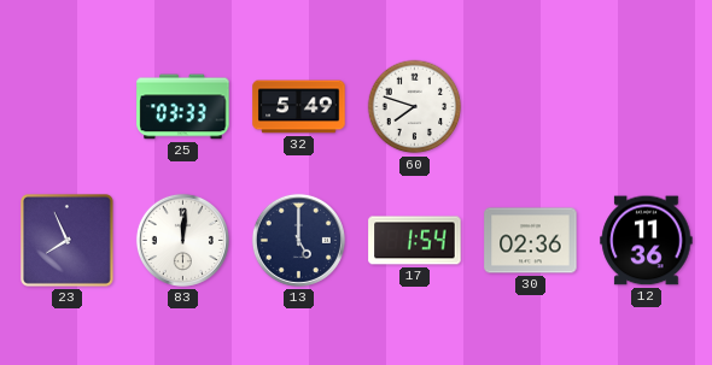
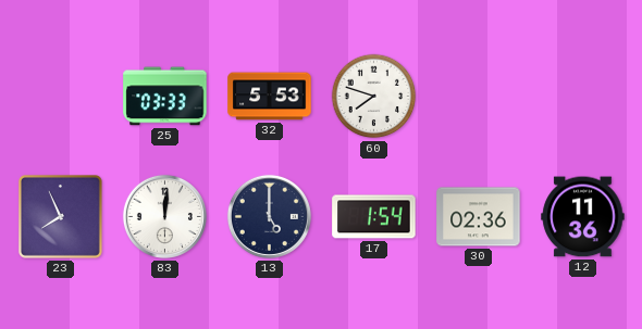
32: 5:49 -> 5:53 (270, 97)
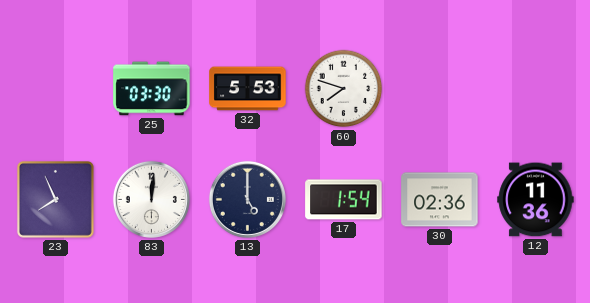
25: 03:33 -> 03:30 (152, 89)
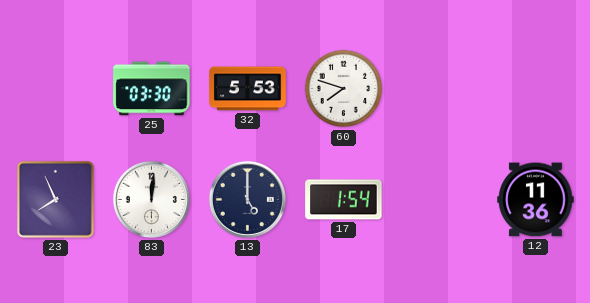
30: 02:36 -> none (440, 200)
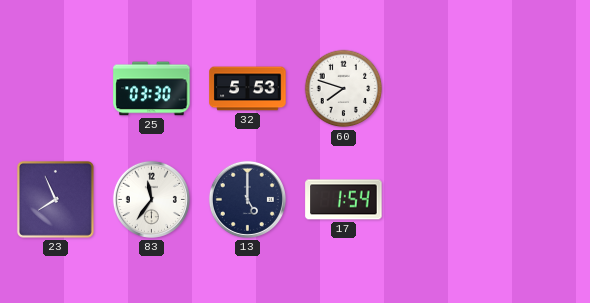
83: 12:01 -> 11:36 (151, 199)
12: 11:36 -> none (536, 200)
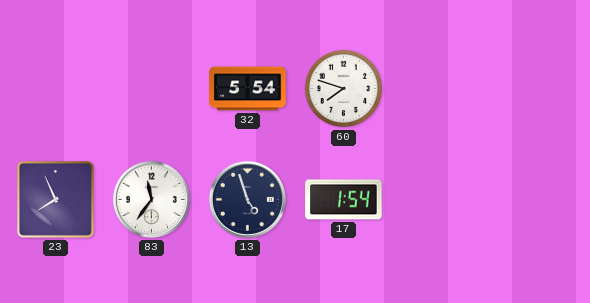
25: 03:30 -> none (152, 89)
32: 5:53 -> 5:54 (248, 89)
13: 5:00 -> 4:57 (247, 199)
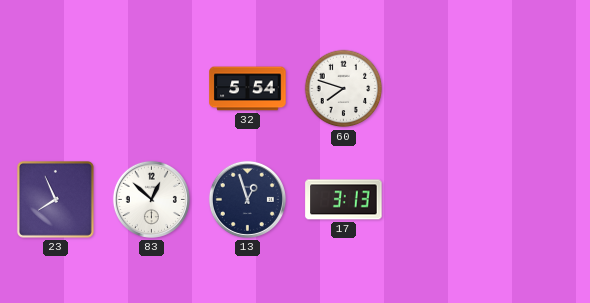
83: 11:36 -> 12:52 (151, 199)
13: 4:57 -> 12:57 (247, 199)
17: 1:54 -> 3:13 (344, 200)
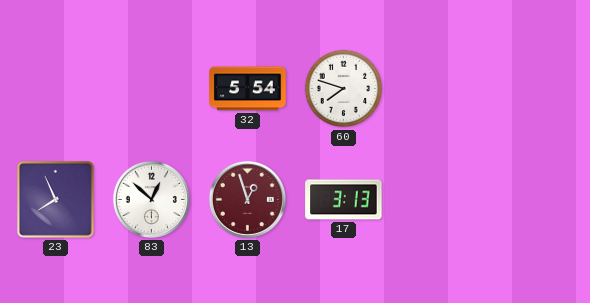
13 dial: navy -> burgundy (247, 199)
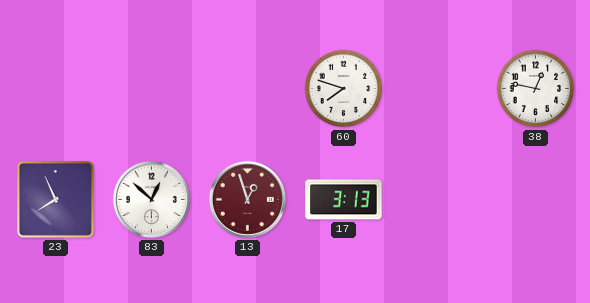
32: 5:54 -> none (248, 89)
38: none -> 12:47 (536, 89)
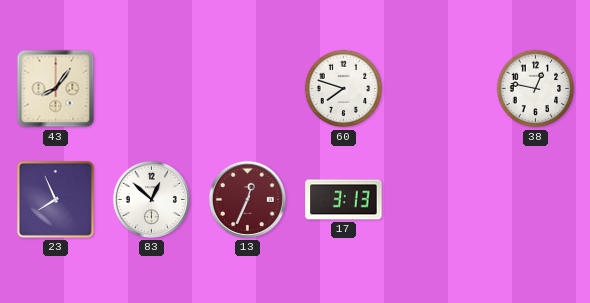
43: none -> 8:06 (56, 89)
13: 12:57 -> 12:34 (247, 199)
